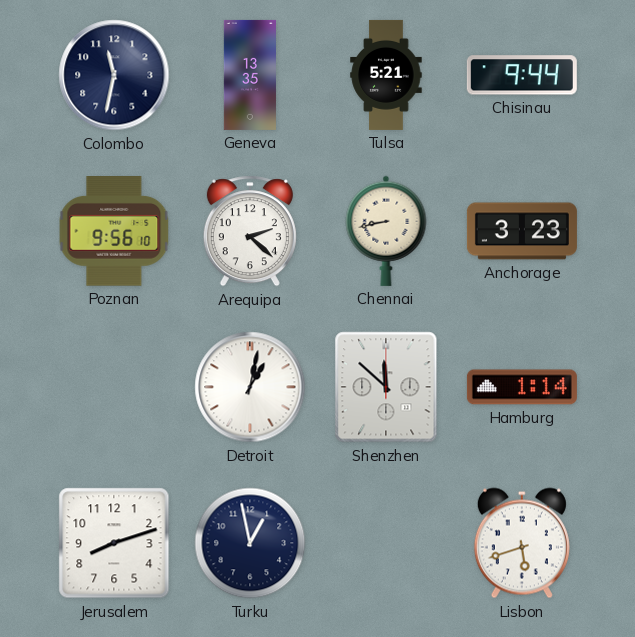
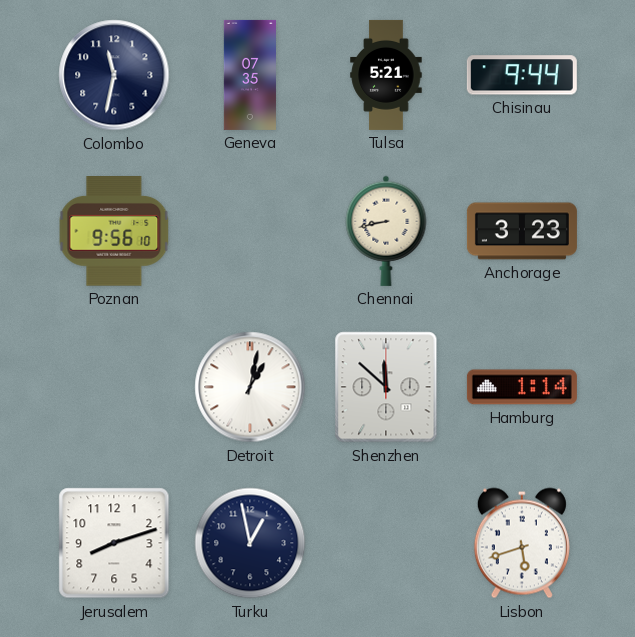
Geneva: 13:35 -> 07:35 (250, 75)
Arequipa: 2:22 -> none (250, 231)
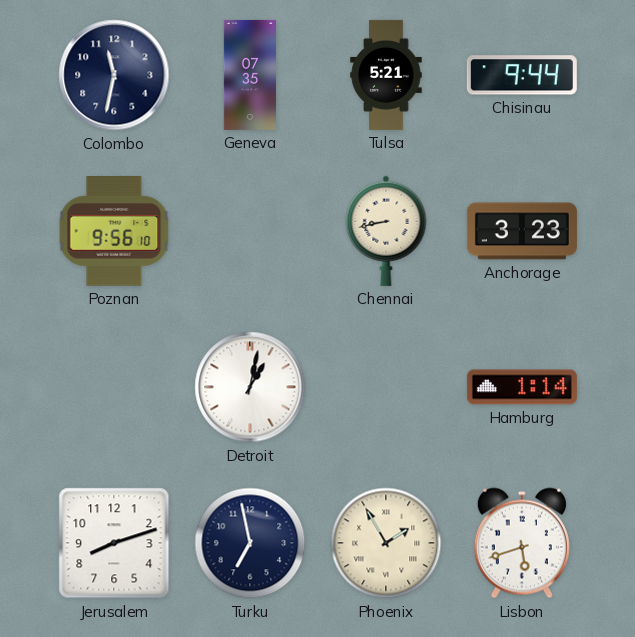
Shenzhen: 11:52 -> none (386, 387)
Turku: 12:58 -> 6:58 (250, 543)
Phoenix: none -> 1:55 (386, 543)
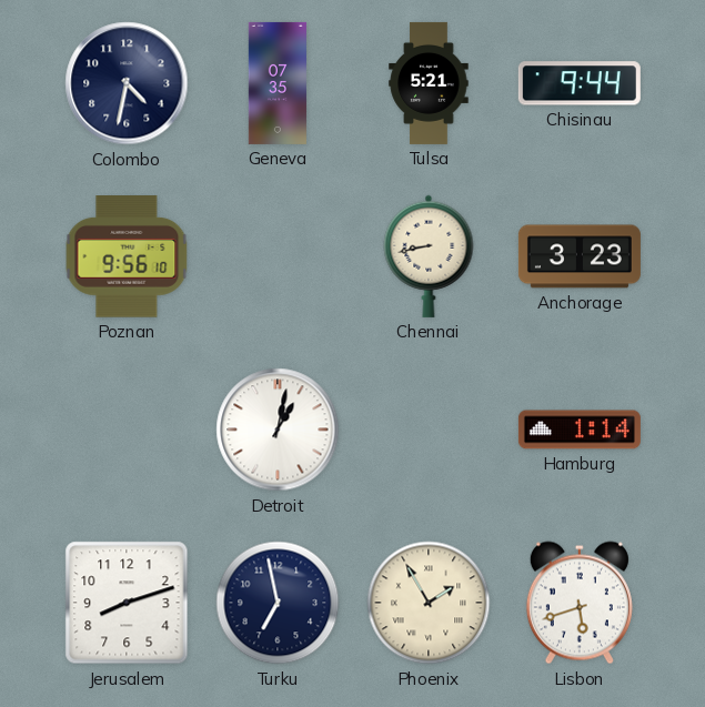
Colombo: 11:32 -> 4:32 (127, 83)
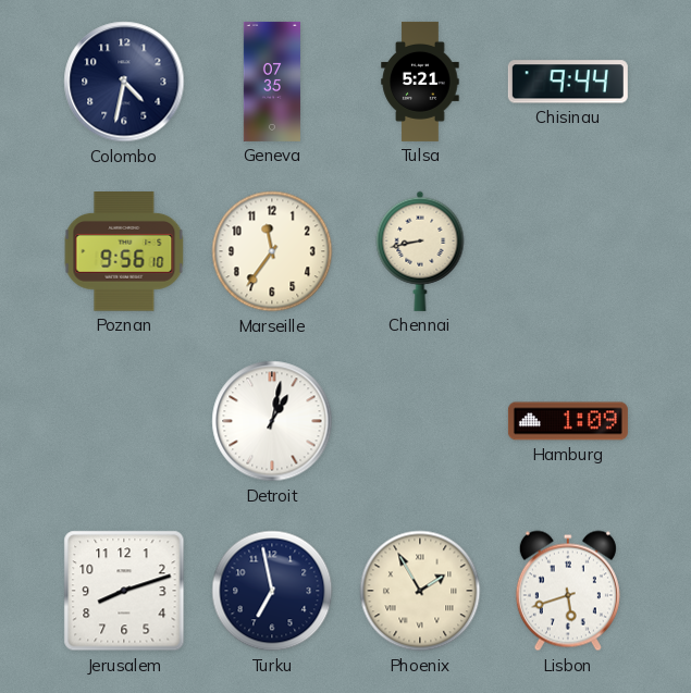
Marseille: none -> 11:36 (272, 251)
Anchorage: 3:23 -> none (580, 256)
Hamburg: 1:14 -> 1:09 (568, 421)
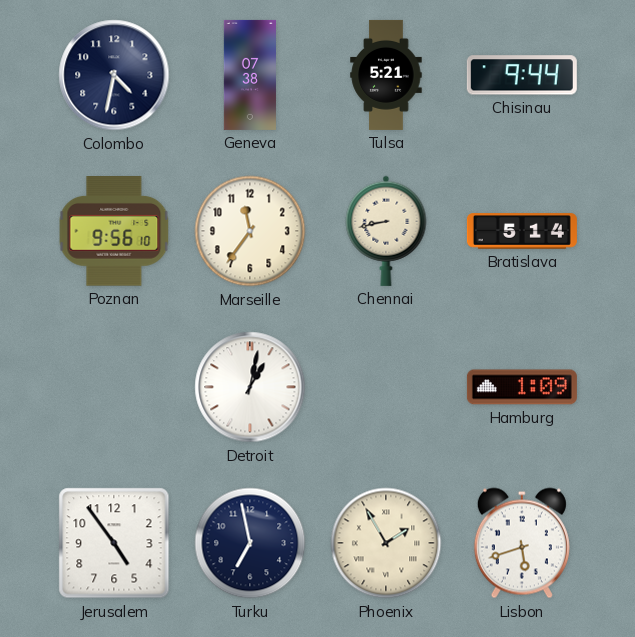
Geneva: 07:35 -> 07:38 (250, 75)
Bratislava: none -> 5:14 (522, 231)
Jerusalem: 8:12 -> 4:54 (114, 543)
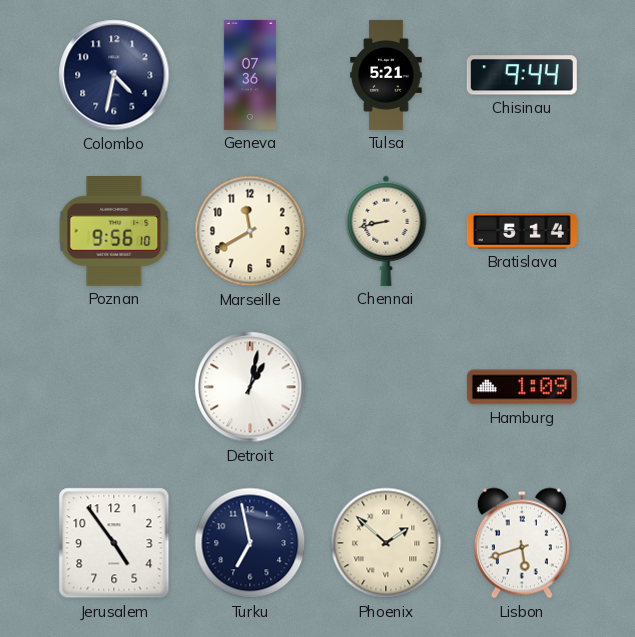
Geneva: 07:38 -> 07:36 (250, 75)
Marseille: 11:36 -> 11:40 (250, 231)
Phoenix: 1:55 -> 1:52 (386, 543)
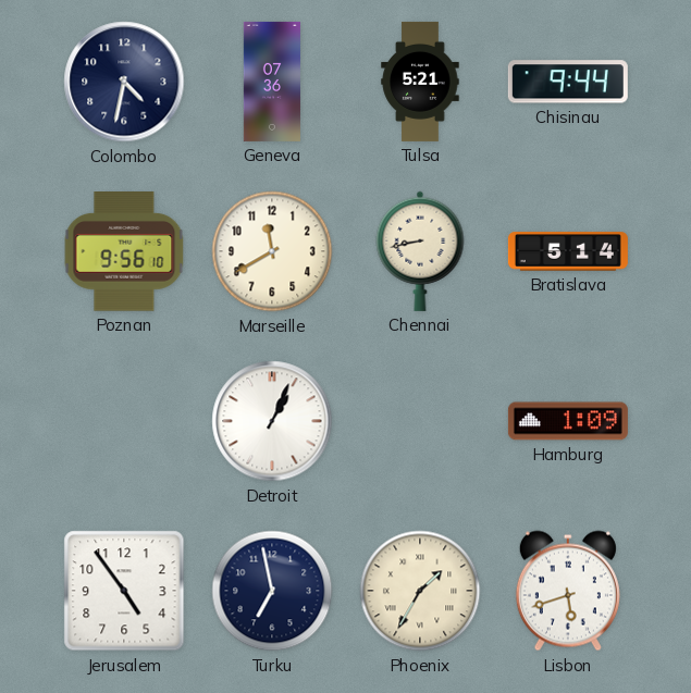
Detroit: 1:02 -> 1:04 (272, 421)
Phoenix: 1:52 -> 1:35 (420, 591)
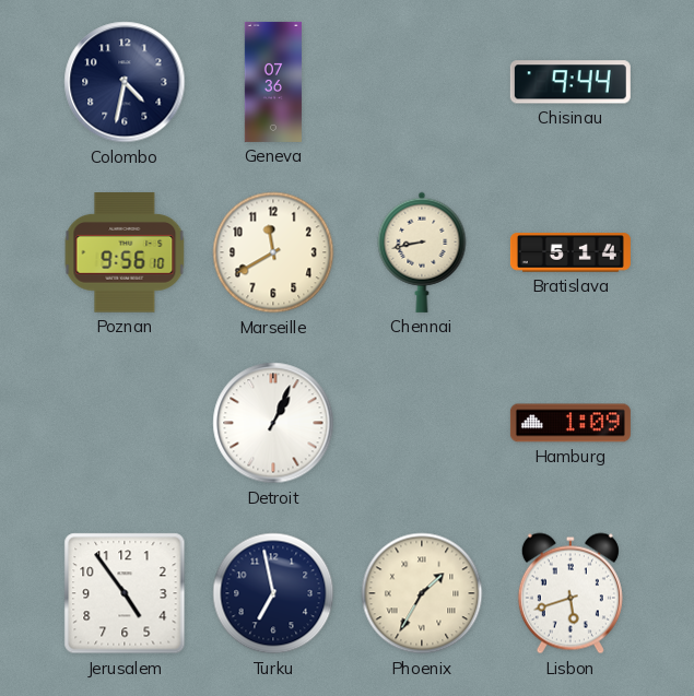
Tulsa: 5:21 -> none (420, 82)
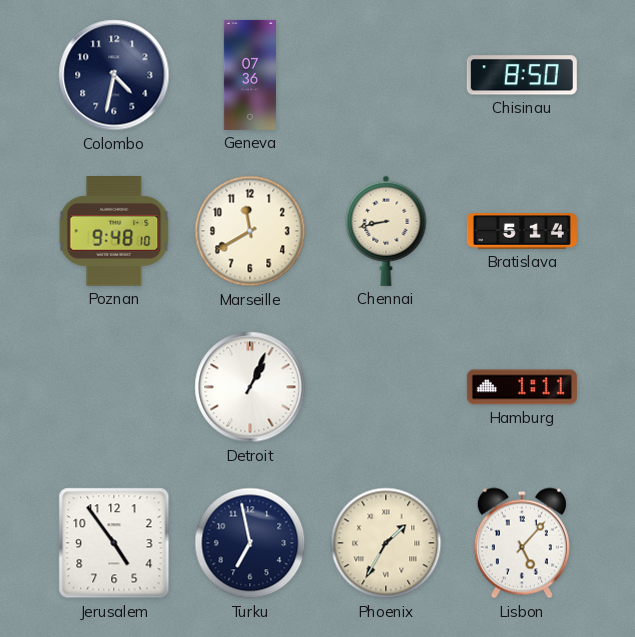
Chisinau: 9:44 -> 8:50 (522, 75)
Poznan: 9:56 -> 9:48 (114, 232)
Hamburg: 1:09 -> 1:11 (522, 387)
Lisbon: 5:42 -> 5:07 (522, 543)
